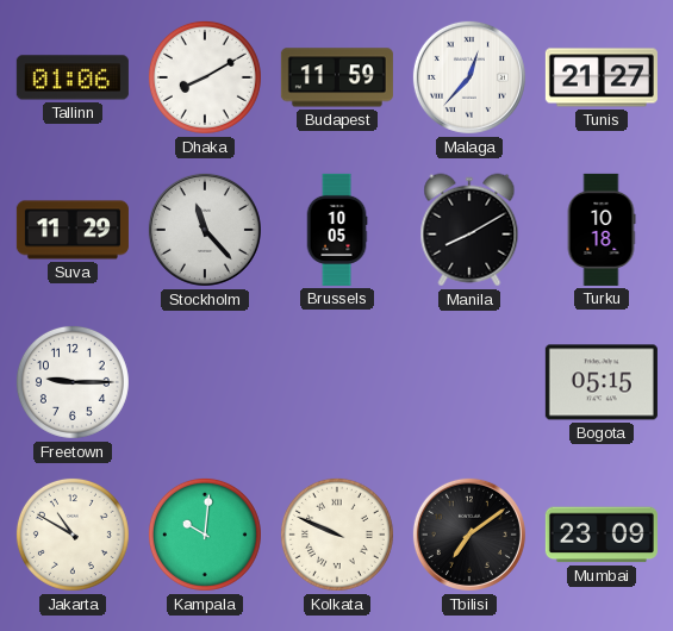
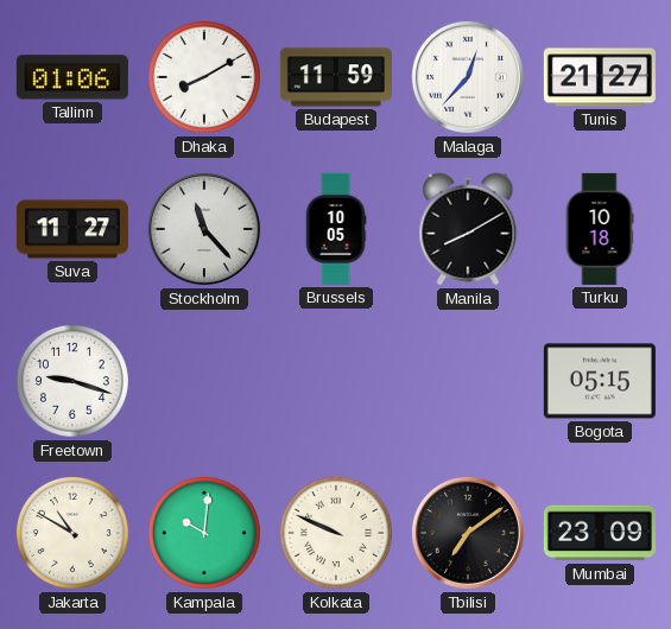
Suva: 11:29 -> 11:27 (72, 229)
Freetown: 9:15 -> 9:18 (72, 381)
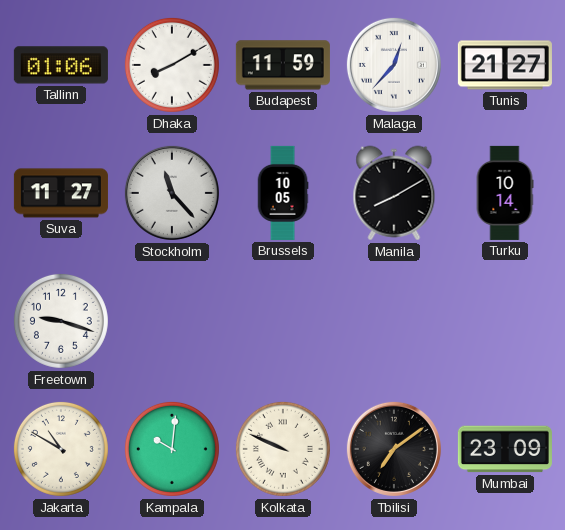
Turku: 10:18 -> 10:14 (505, 193)
Bogota: 05:15 -> none (600, 381)
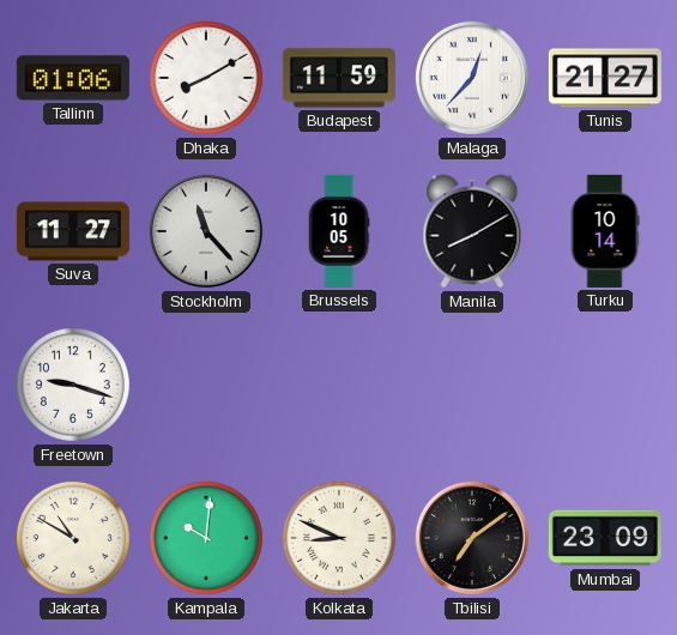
Kolkata: 9:49 -> 8:49 (339, 538)
